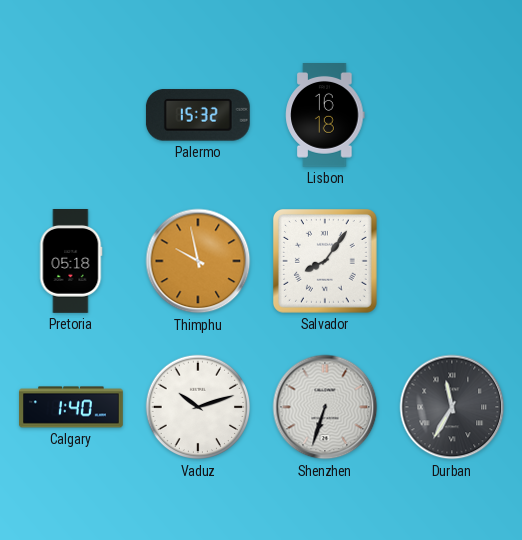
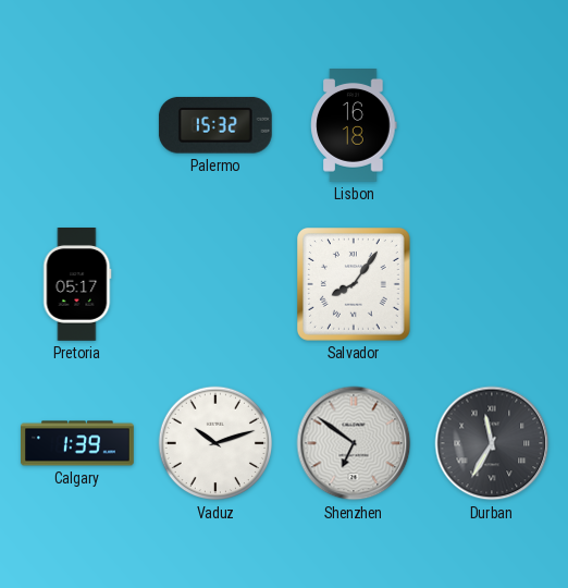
Pretoria: 05:18 -> 05:17 (77, 285)
Thimphu: 9:58 -> none (198, 261)
Calgary: 1:40 -> 1:39 (78, 443)
Shenzhen: 6:33 -> 6:51 (354, 443)
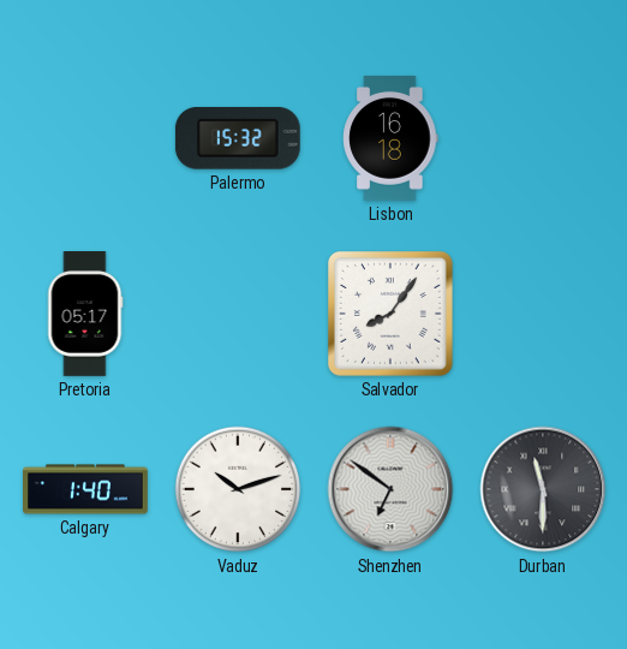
Calgary: 1:39 -> 1:40 (86, 489)
Durban: 11:35 -> 11:30 (543, 489)
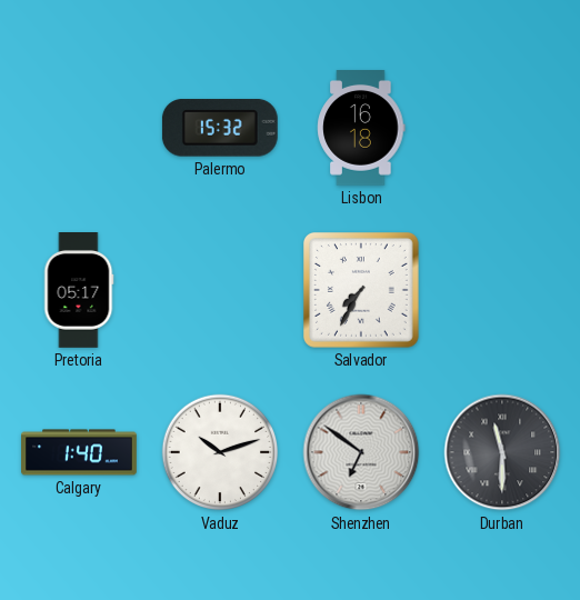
Salvador: 8:06 -> 7:35 (362, 291)
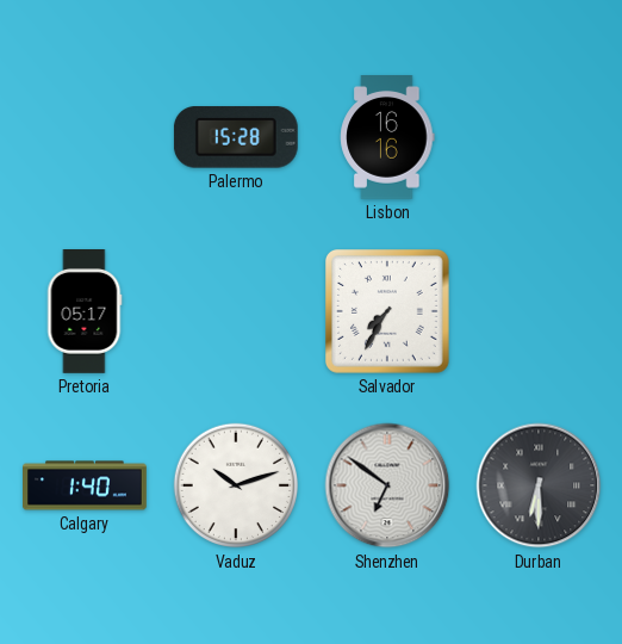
Palermo: 15:32 -> 15:28 (236, 137)
Lisbon: 16:18 -> 16:16 (387, 138)
Durban: 11:30 -> 6:30 (539, 485)
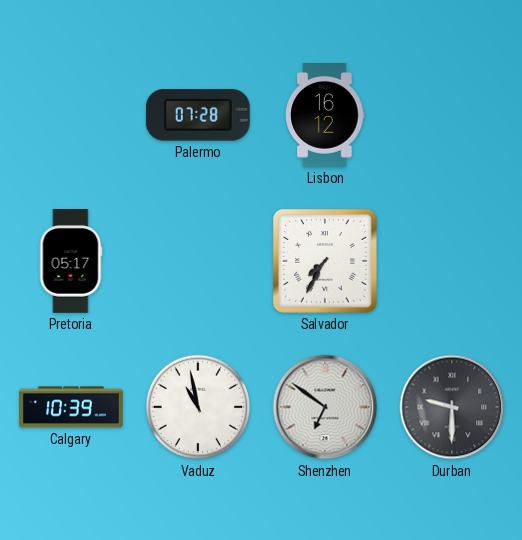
Palermo: 15:28 -> 07:28 (198, 115)
Lisbon: 16:16 -> 16:12 (325, 116)
Calgary: 1:40 -> 10:39 (72, 407)
Vaduz: 10:12 -> 10:58 (198, 407)
Durban: 6:30 -> 9:30 (452, 407)
